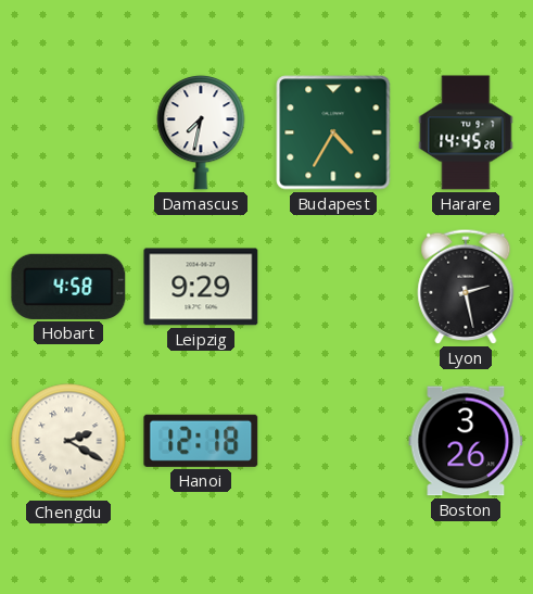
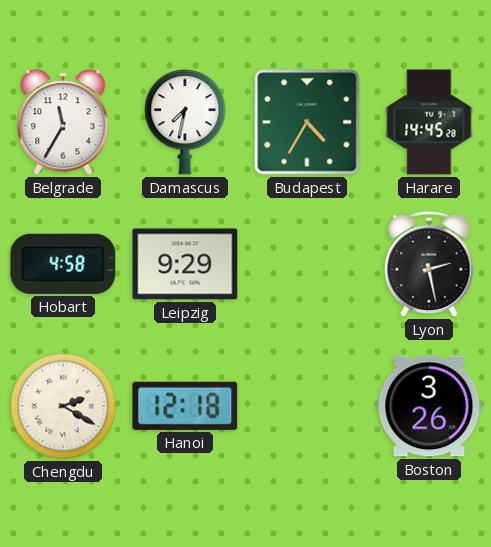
Belgrade: none -> 11:35 (63, 122)
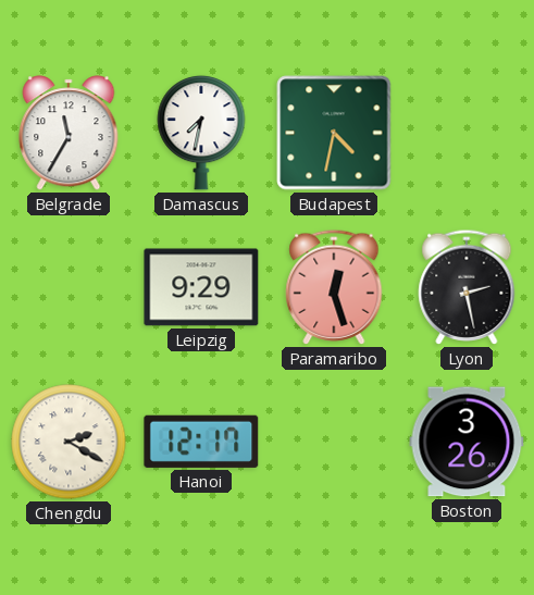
Budapest: 4:35 -> 4:32 (334, 133)
Harare: 14:45 -> none (429, 122)
Hobart: 4:58 -> none (63, 264)
Paramaribo: none -> 12:27 (334, 287)
Hanoi: 12:18 -> 12:17 (201, 442)
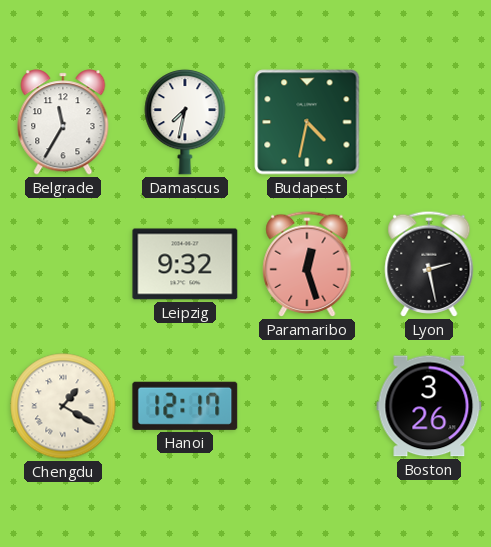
Leipzig: 9:29 -> 9:32 (185, 264)
Chengdu: 2:20 -> 1:20 (63, 406)
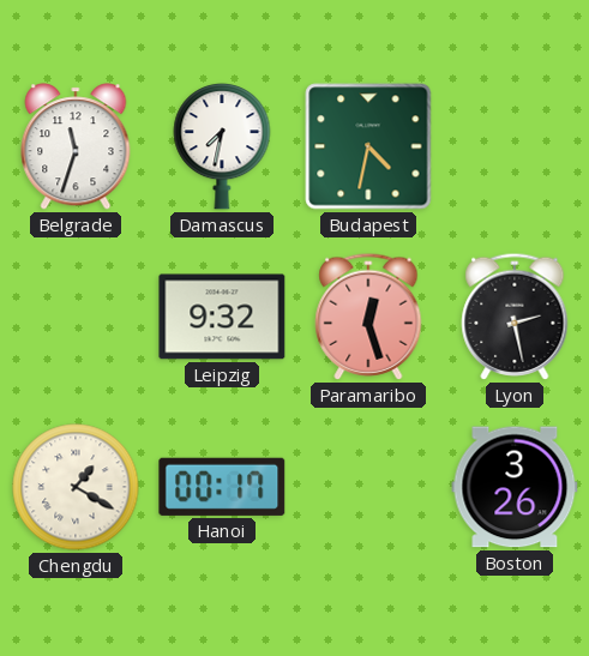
Belgrade: 11:35 -> 11:33 (76, 146)
Hanoi: 12:17 -> 00:17 (222, 487)
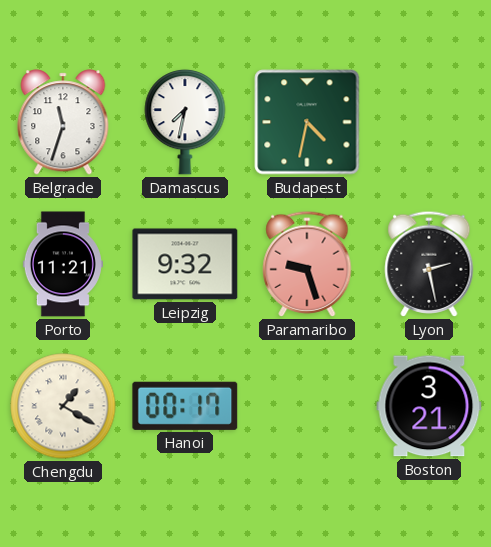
Porto: none -> 11:21 (63, 264)
Paramaribo: 12:27 -> 9:27 (307, 264)
Boston: 3:26 -> 3:21 (429, 406)
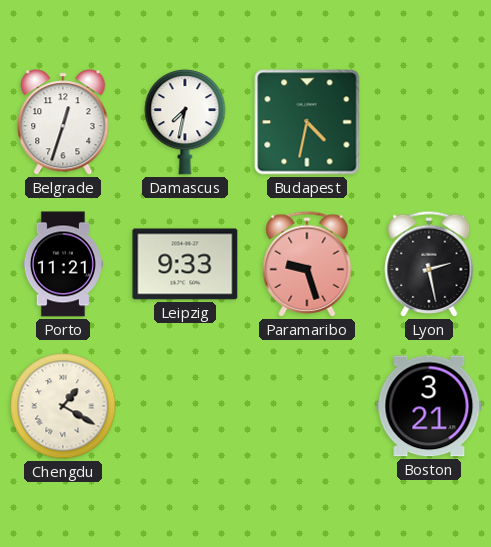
Belgrade: 11:33 -> 12:33 (63, 122)
Leipzig: 9:32 -> 9:33 (185, 264)
Hanoi: 00:17 -> none (185, 406)
